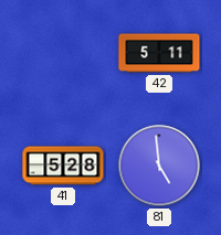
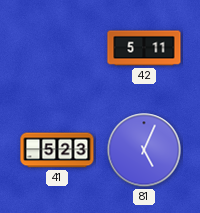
41: 5:28 -> 5:23 (57, 150)
81: 4:59 -> 5:04 (144, 150)
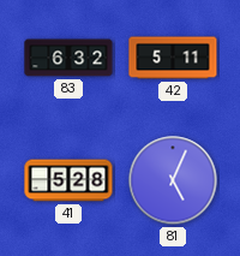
83: none -> 6:32 (68, 58)
41: 5:23 -> 5:28 (68, 180)
